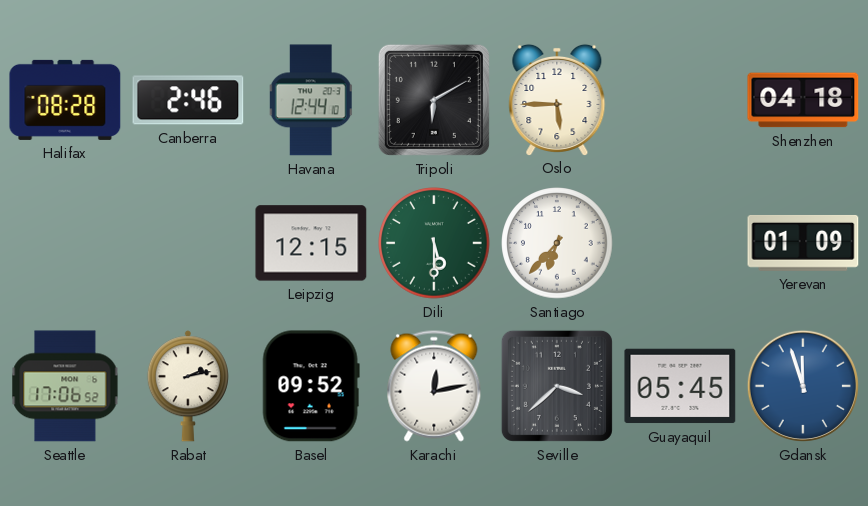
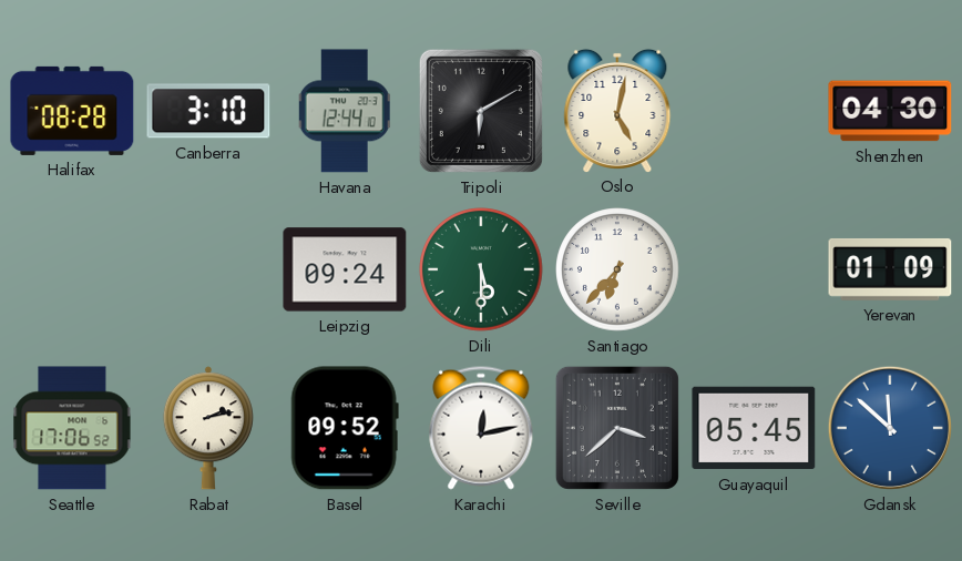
Canberra: 2:46 -> 3:10 (208, 111)
Oslo: 5:45 -> 5:02 (617, 110)
Shenzhen: 04:18 -> 04:30 (890, 111)
Leipzig: 12:15 -> 09:24 (345, 269)
Gdansk: 11:57 -> 11:52 (890, 428)
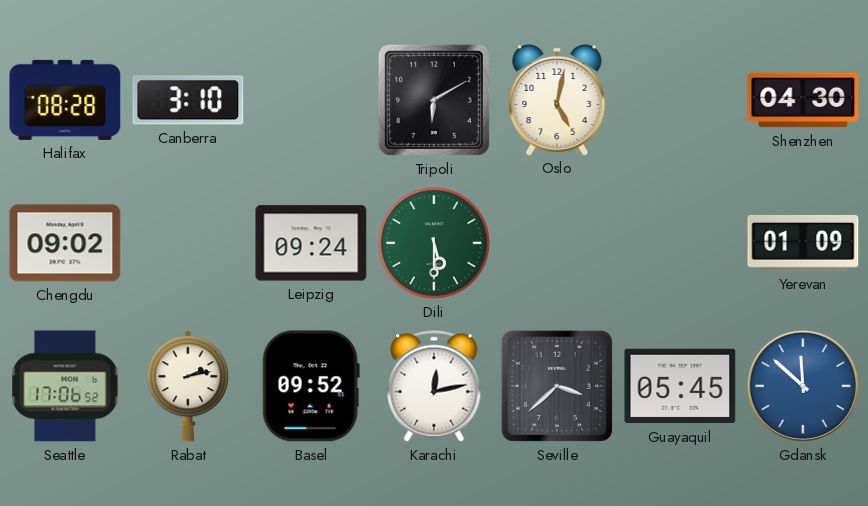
Havana: 12:44 -> none (345, 111)
Chengdu: none -> 09:02 (65, 243)
Santiago: 6:37 -> none (617, 269)
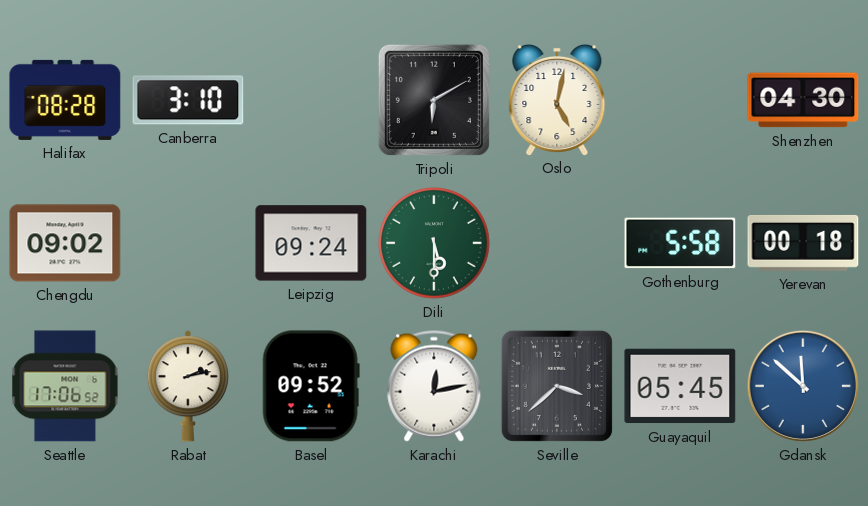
Gothenburg: none -> 5:58 (680, 243)
Yerevan: 01:09 -> 00:18 (803, 243)
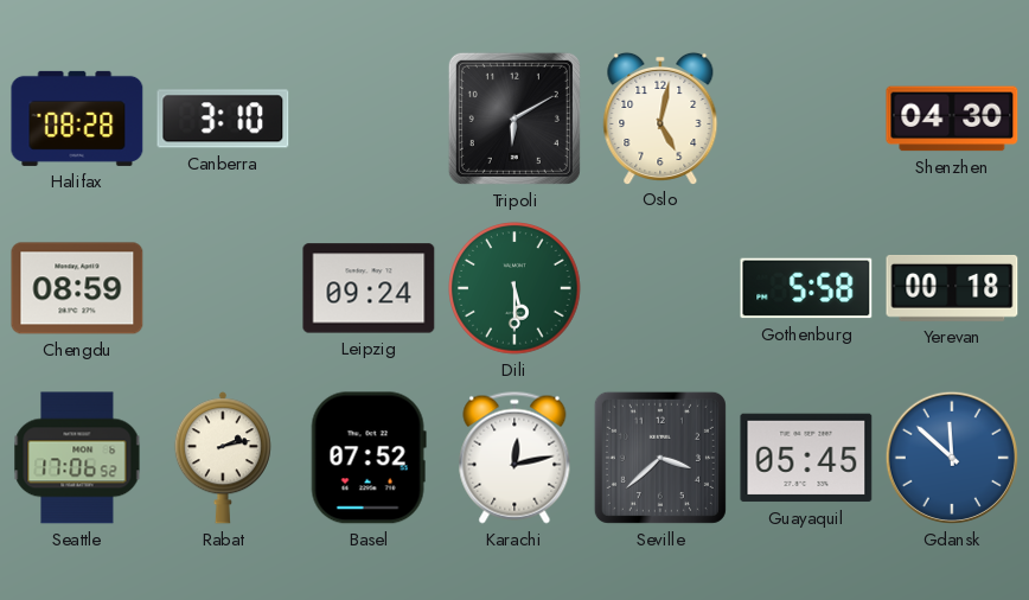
Chengdu: 09:02 -> 08:59 (77, 288)
Basel: 09:52 -> 07:52 (369, 458)
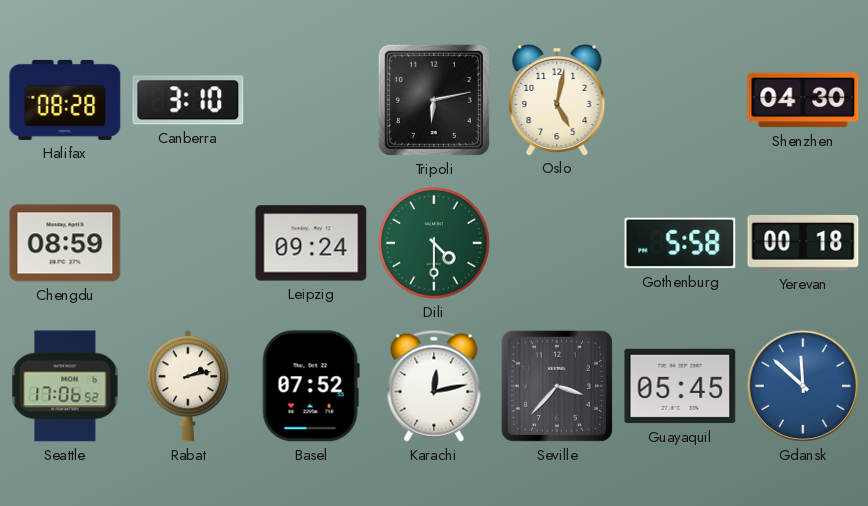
Tripoli: 6:10 -> 6:13 (434, 100)
Dili: 5:30 -> 4:30 (434, 243)
Seville: 3:38 -> 3:37 (557, 386)
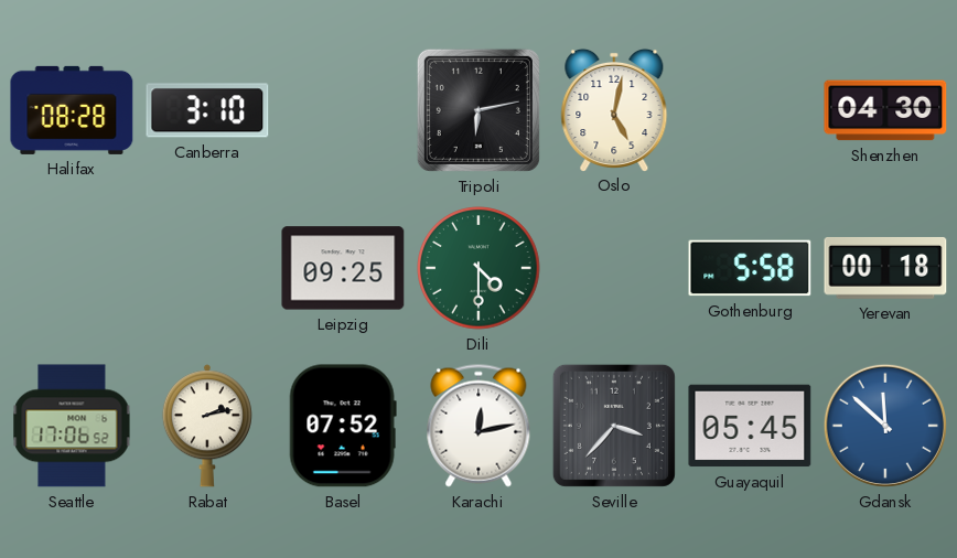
Chengdu: 08:59 -> none (65, 243)
Leipzig: 09:24 -> 09:25 (343, 268)
